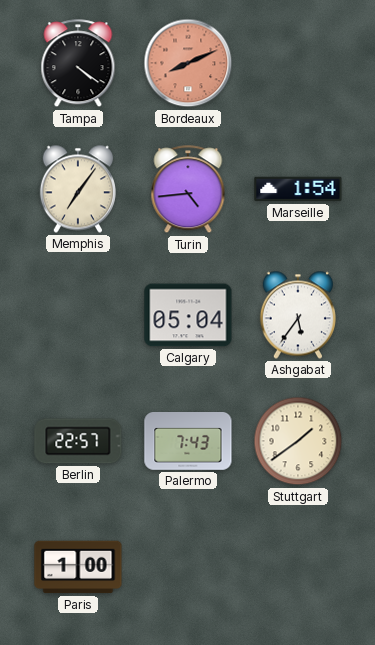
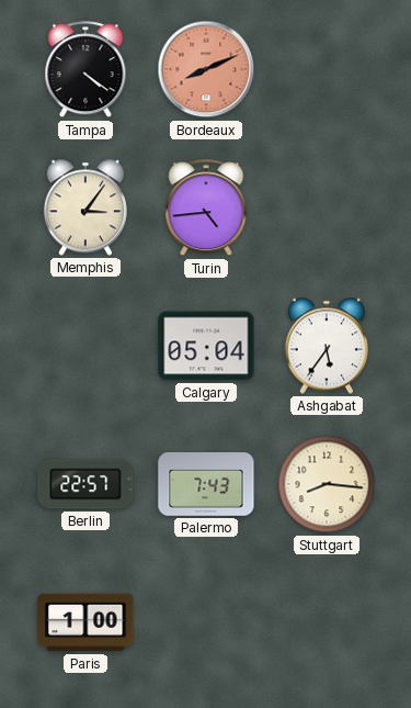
Memphis: 7:06 -> 3:06 (85, 207)
Marseille: 1:54 -> none (298, 189)
Stuttgart: 1:39 -> 8:16 (327, 484)
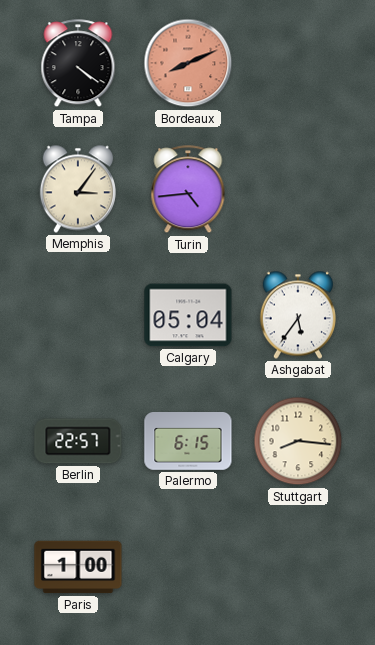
Palermo: 7:43 -> 6:15 (188, 442)
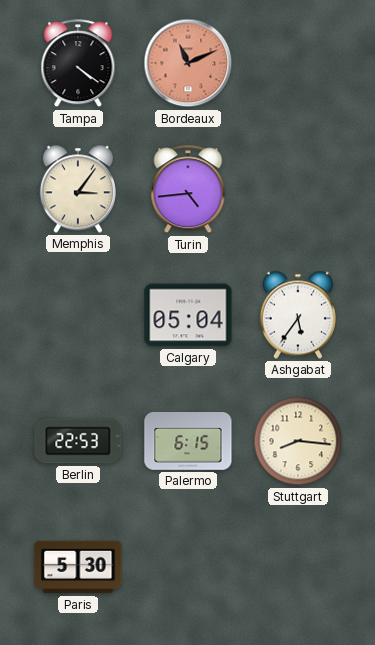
Bordeaux: 8:11 -> 11:11 (188, 63)
Berlin: 22:57 -> 22:53 (78, 441)
Paris: 1:00 -> 5:30 (78, 567)
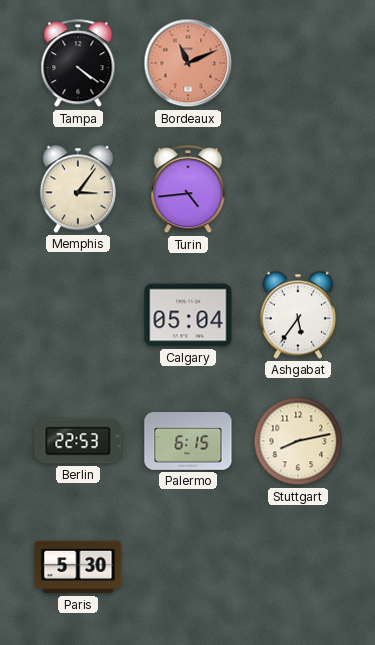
Stuttgart: 8:16 -> 8:13 (298, 441)
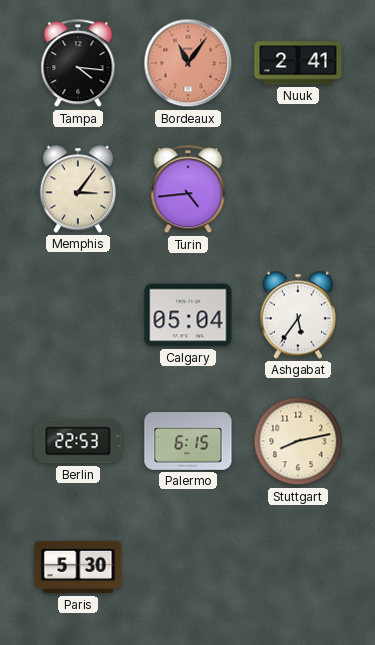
Tampa: 4:21 -> 4:16 (78, 64)
Bordeaux: 11:11 -> 11:06 (188, 63)
Nuuk: none -> 2:41 (298, 63)
